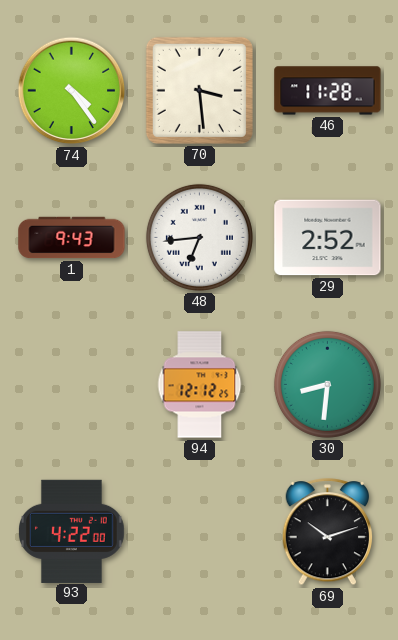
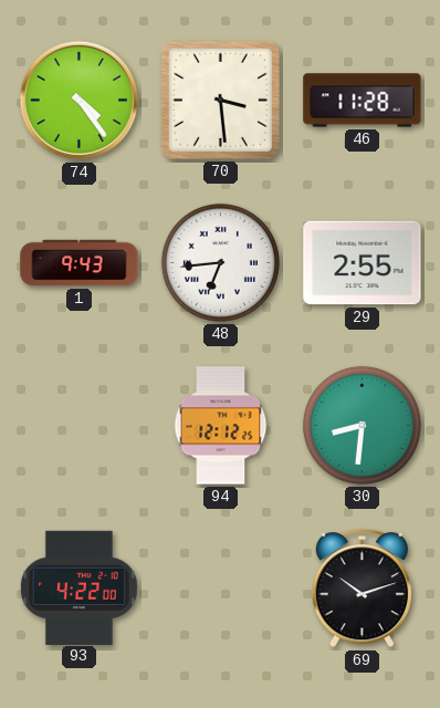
29: 2:52 -> 2:55 (363, 263)
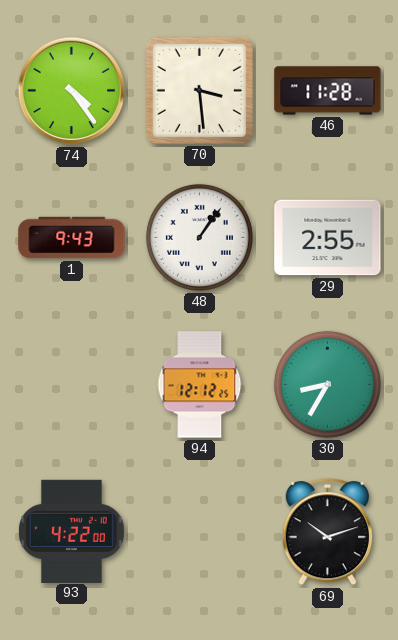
48: 6:44 -> 1:06 (199, 237)
30: 8:31 -> 8:35 (327, 384)
